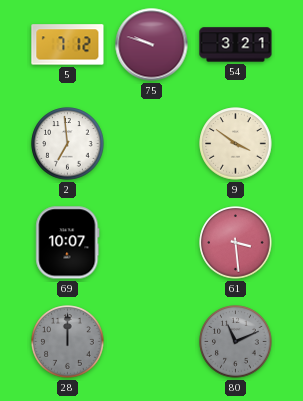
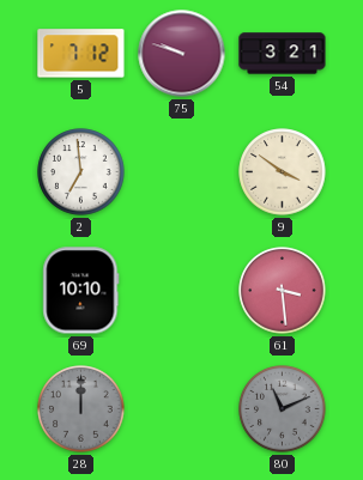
69: 10:07 -> 10:10 (81, 291)
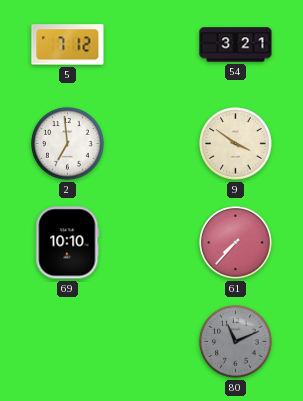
75: 9:48 -> none (182, 54)
61: 3:29 -> 7:37 (236, 243)
28: 12:00 -> none (81, 409)
